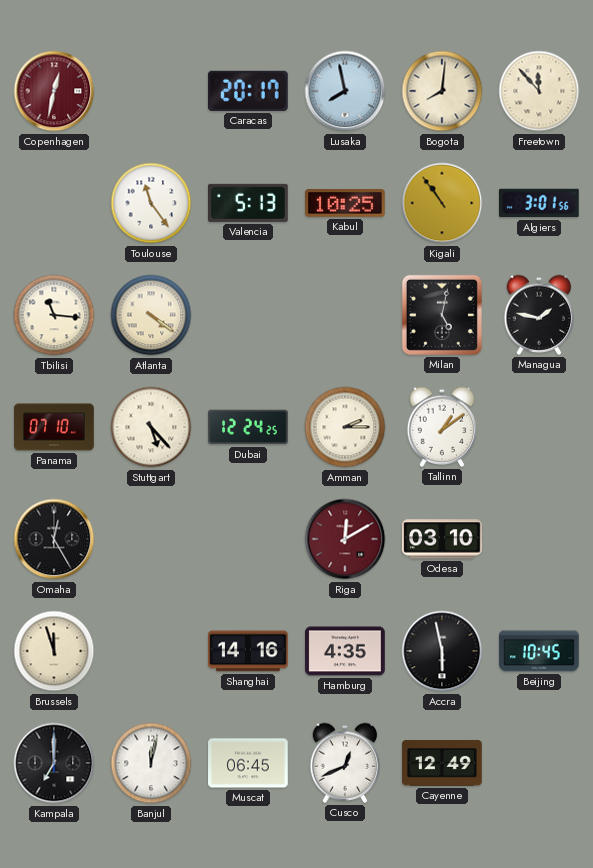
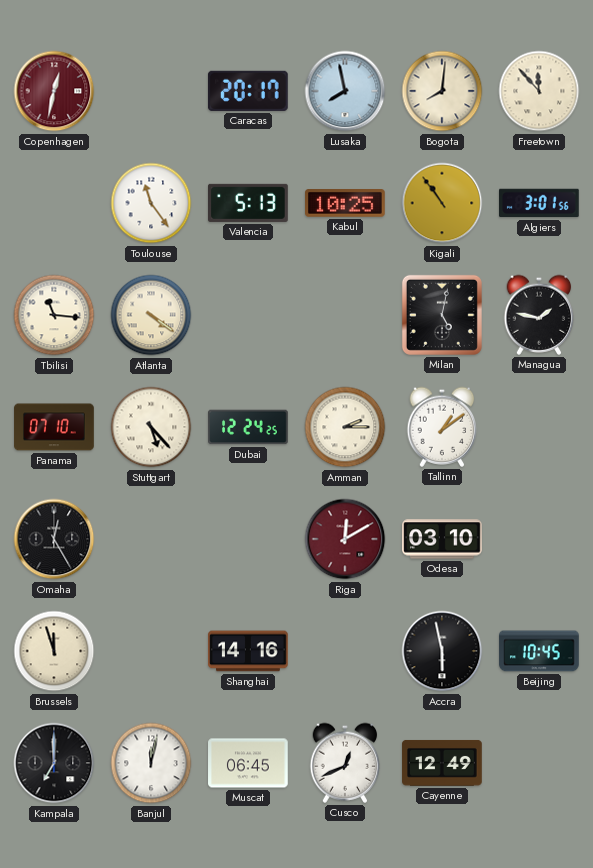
Hamburg: 4:35 -> none (345, 651)
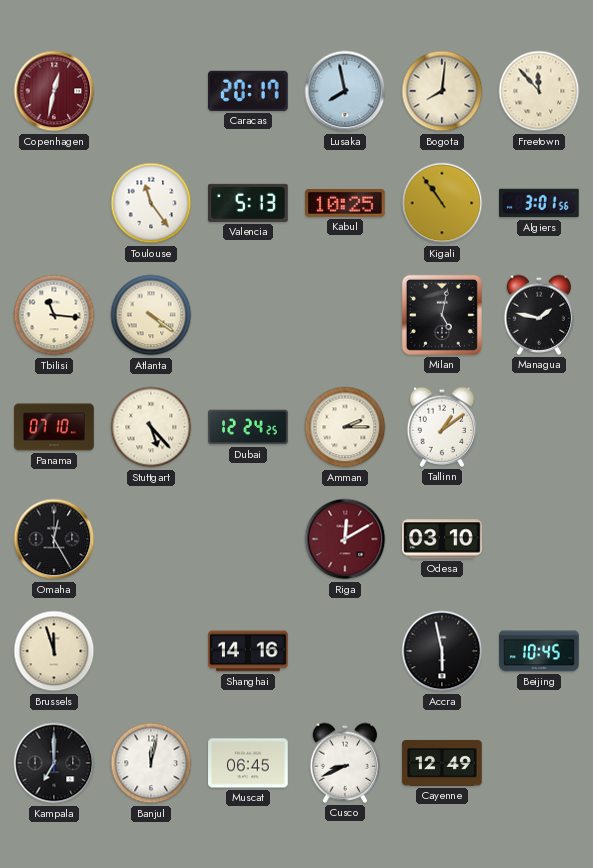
Cusco: 12:41 -> 8:41 (345, 763)
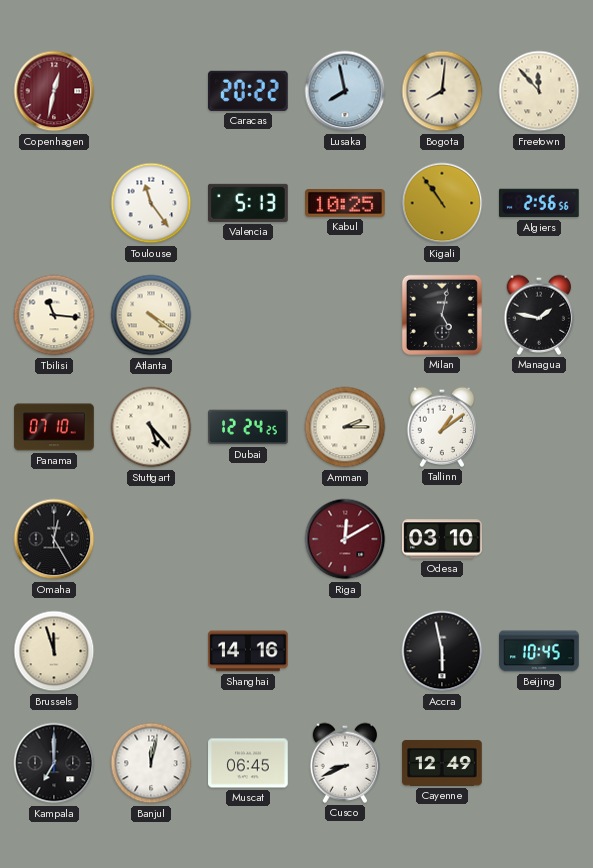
Caracas: 20:17 -> 20:22 (248, 91)
Algiers: 3:01 -> 2:56 (540, 203)
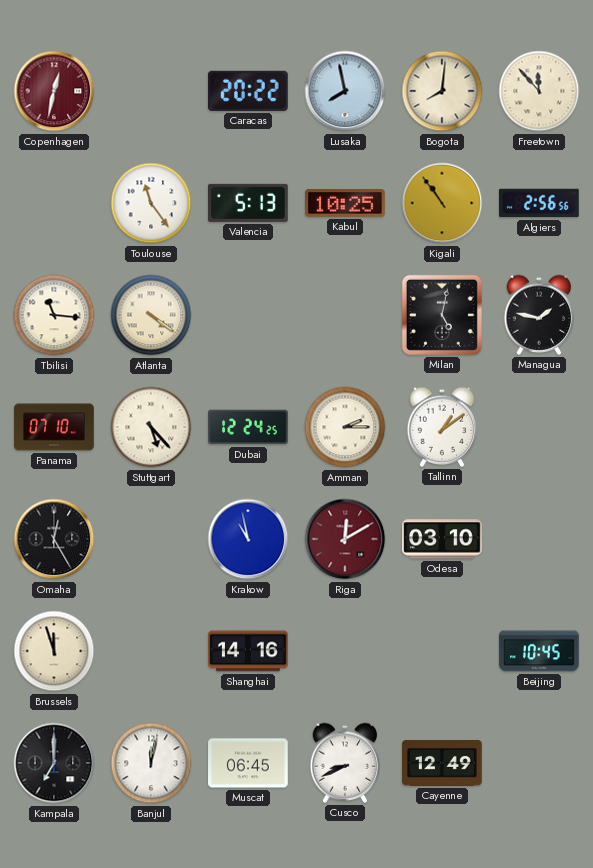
Krakow: none -> 10:58 (248, 539)
Accra: 5:58 -> none (442, 651)
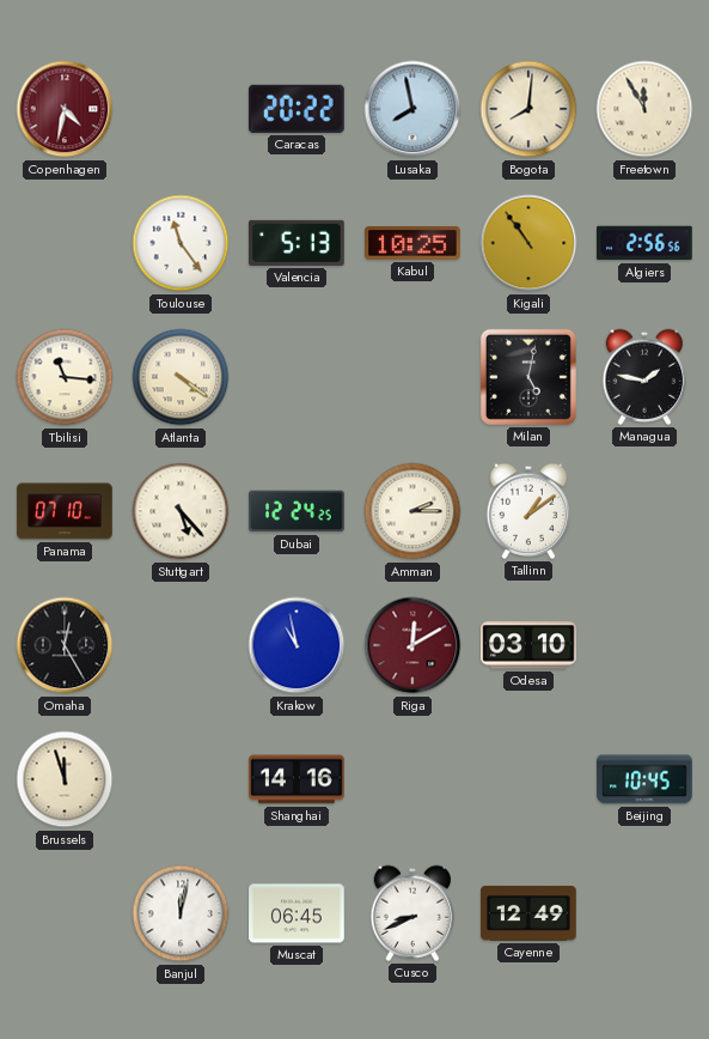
Copenhagen: 12:32 -> 4:32 (65, 109)
Freetown: 11:53 -> 11:55 (644, 109)
Kampala: 7:00 -> none (54, 763)
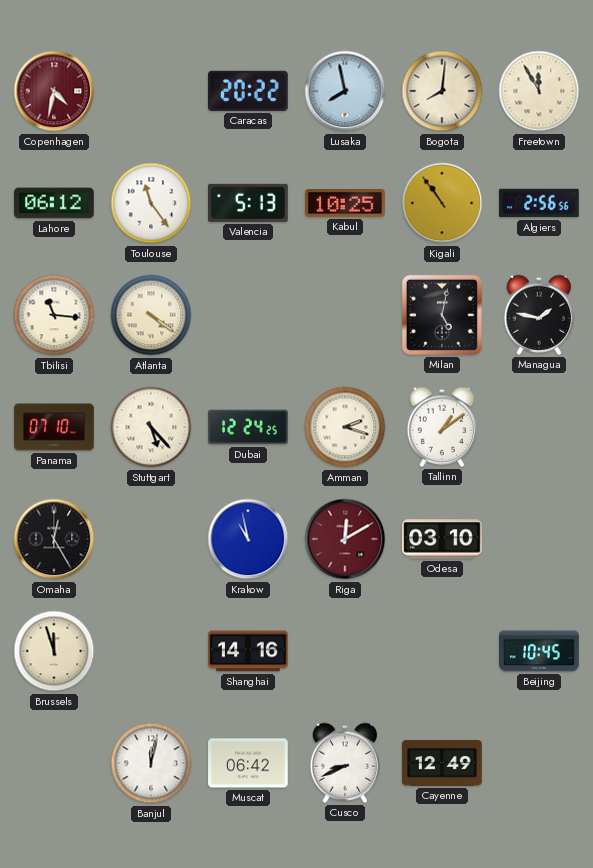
Lahore: none -> 06:12 (54, 203)
Amman: 2:15 -> 2:18 (345, 427)
Muscat: 06:45 -> 06:42 (248, 763)
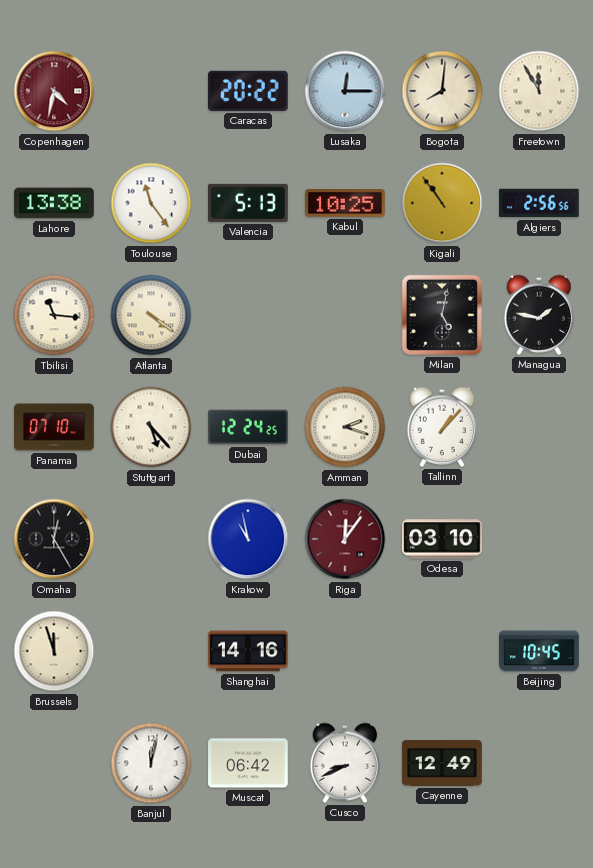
Lusaka: 7:58 -> 12:15 (345, 91)
Lahore: 06:12 -> 13:38 (54, 203)
Tallinn: 1:09 -> 1:07 (442, 427)
Riga: 12:10 -> 12:06 (345, 539)
